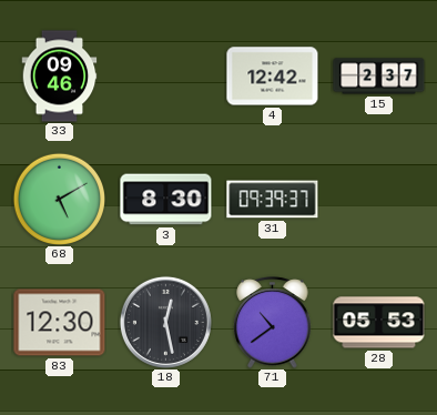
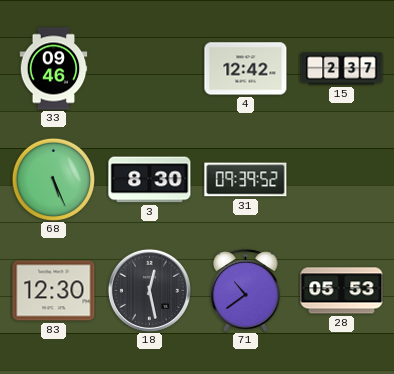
68: 5:10 -> 5:26 (53, 179)
31: 09:39:37 -> 09:39:52 (246, 180)
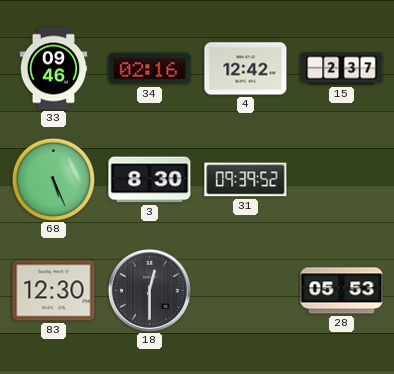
34: none -> 02:16 (150, 69)
18: 12:28 -> 12:30 (149, 290)
71: 10:39 -> none (246, 291)
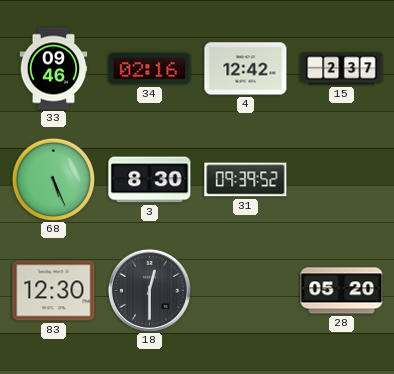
28: 05:53 -> 05:20 (342, 291)
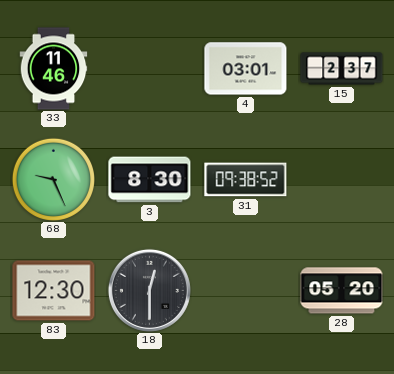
33: 09:46 -> 11:46 (54, 69)
34: 02:16 -> none (150, 69)
4: 12:42 -> 03:01 (246, 69)
68: 5:26 -> 9:26 (53, 179)
31: 09:39 -> 09:38 (246, 180)
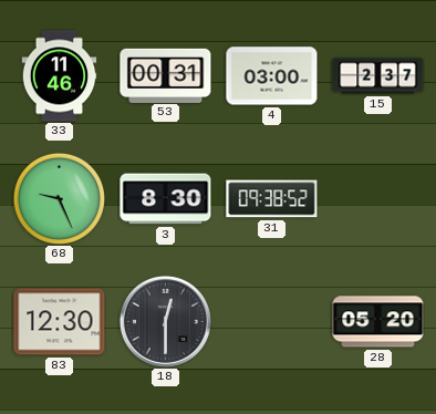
53: none -> 00:31 (166, 75)
4: 03:01 -> 03:00 (272, 76)
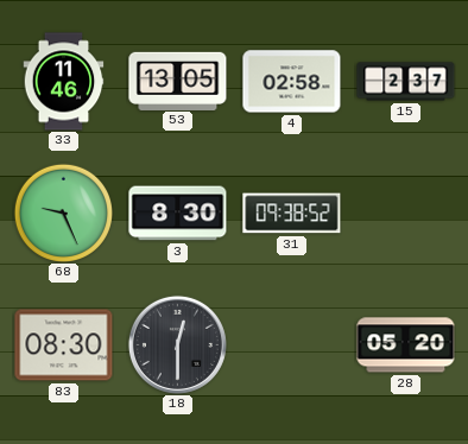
53: 00:31 -> 13:05 (178, 81)
4: 03:00 -> 02:58 (292, 82)
83: 12:30 -> 08:30 (64, 345)
